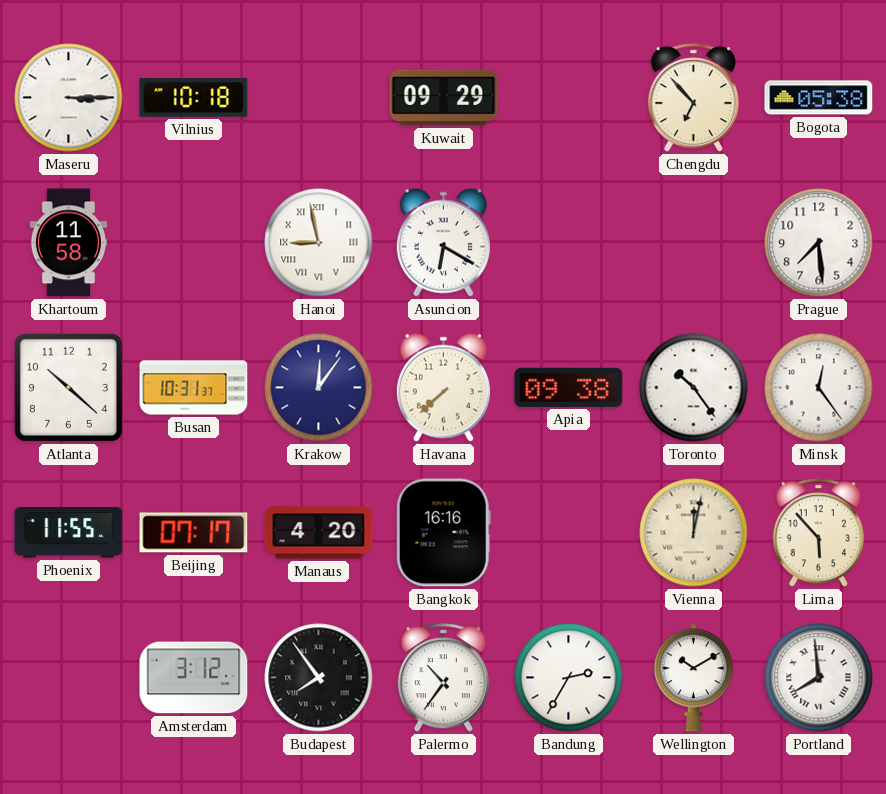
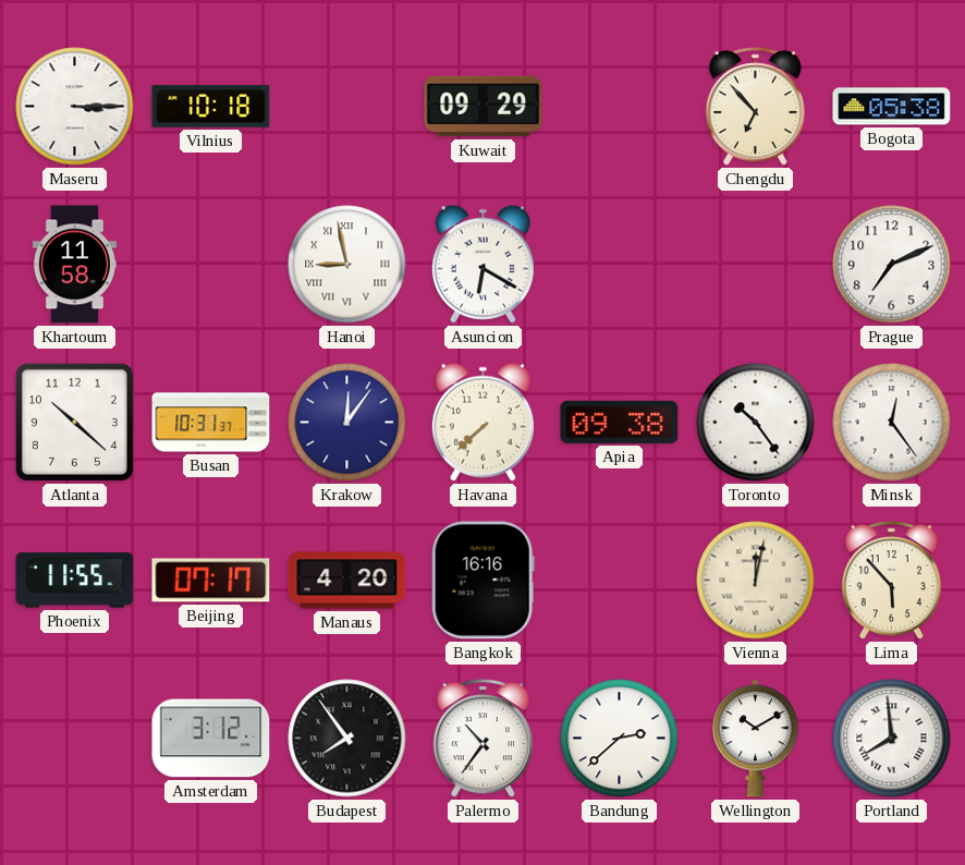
Prague: 7:29 -> 7:11 (892, 265)
Bandung: 2:35 -> 2:38 (620, 739)
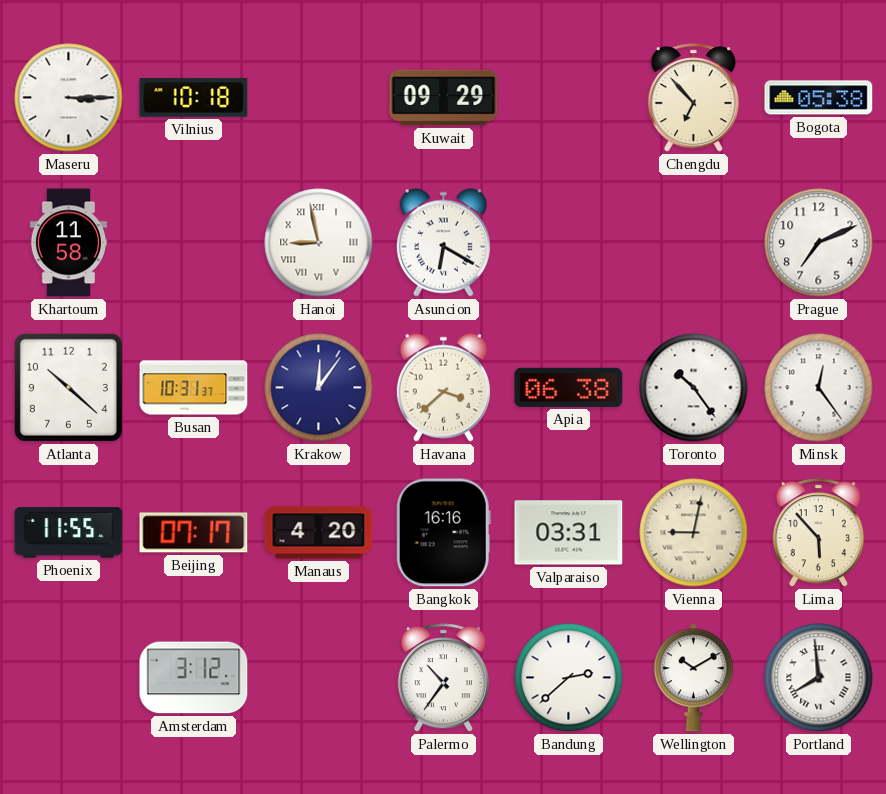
Havana: 7:38 -> 3:38 (443, 387)
Apia: 09:38 -> 06:38 (569, 387)
Valparaiso: none -> 03:31 (569, 533)
Vienna: 12:02 -> 9:02 (694, 533)
Budapest: 7:54 -> none (347, 739)
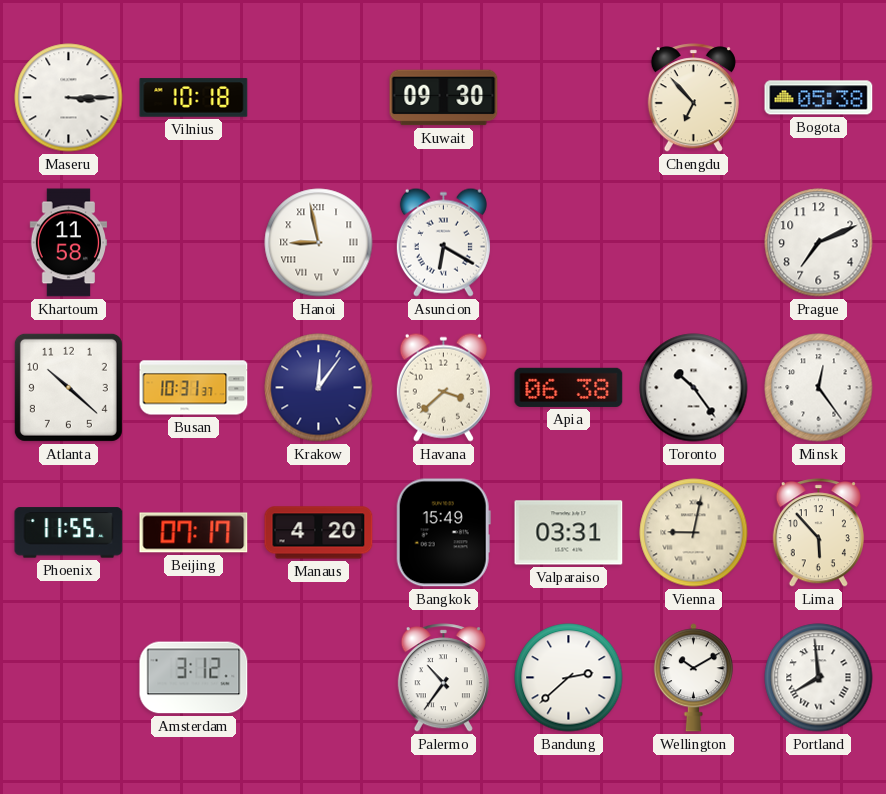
Kuwait: 09:29 -> 09:30 (444, 98)
Bangkok: 16:16 -> 15:49 (443, 533)
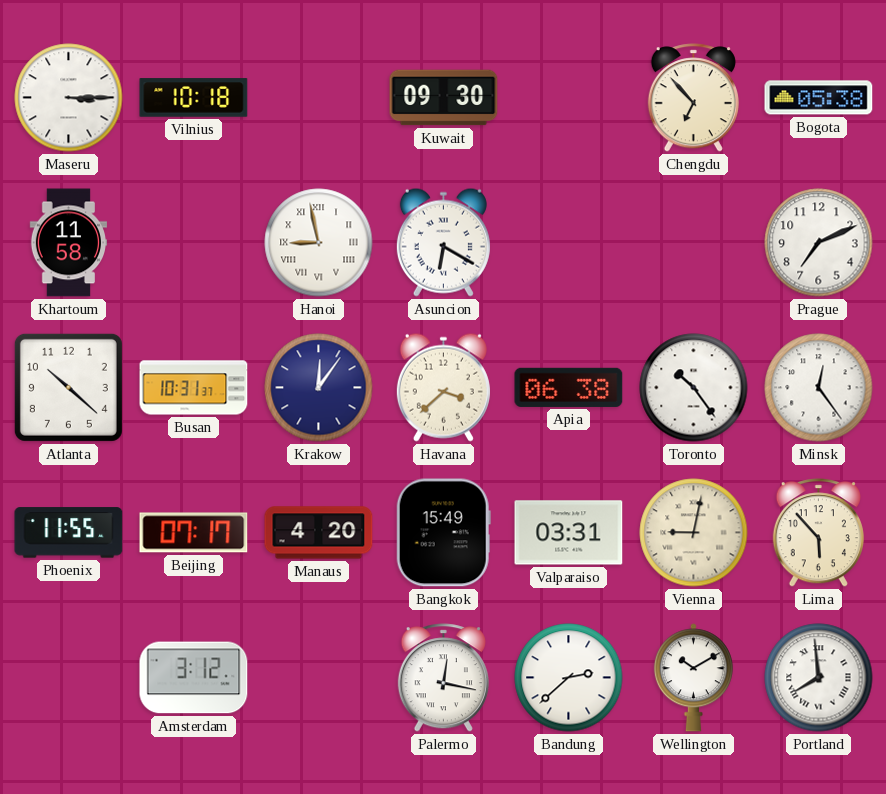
Palermo: 10:36 -> 12:17 (443, 678)
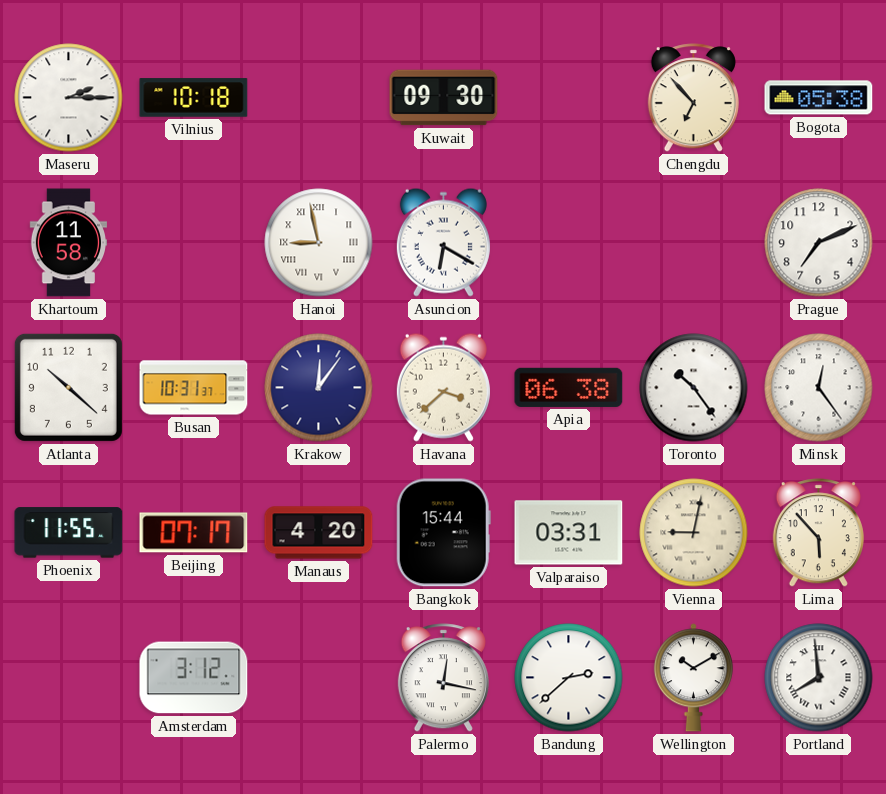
Maseru: 3:15 -> 2:15 (69, 98)
Bangkok: 15:49 -> 15:44 (443, 533)
